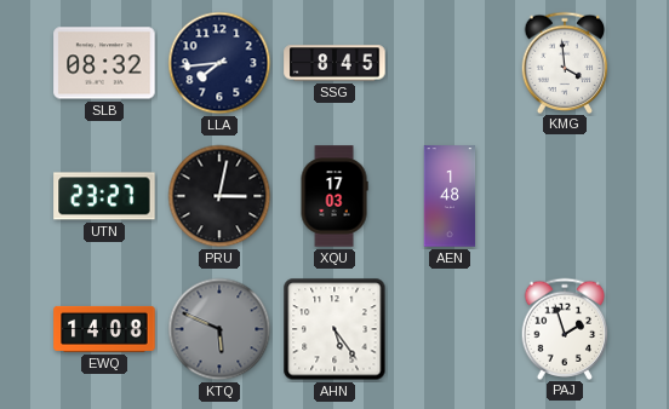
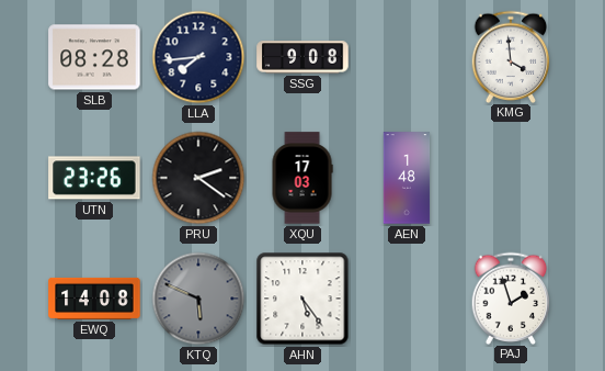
SLB: 08:32 -> 08:28 (94, 57)
SSG: 8:45 -> 9:08 (302, 57)
UTN: 23:27 -> 23:26 (94, 178)
PRU: 3:02 -> 2:21 (198, 178)
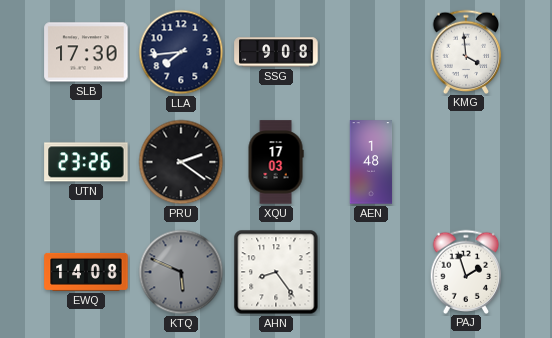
SLB: 08:28 -> 17:30 (86, 52)
AHN: 5:24 -> 8:24 (276, 272)
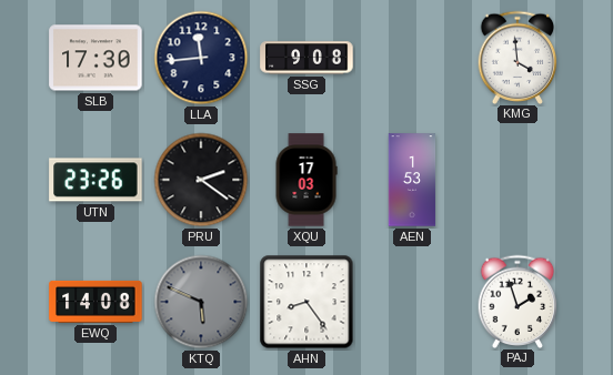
LLA: 7:44 -> 11:44 (201, 58)
AEN: 1:48 -> 1:53 (412, 180)
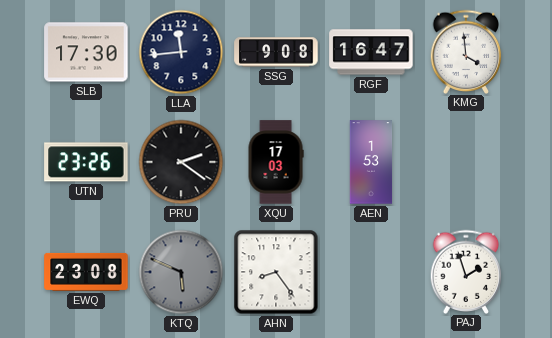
RGF: none -> 16:47 (371, 52)
EWQ: 14:08 -> 23:08 (86, 272)
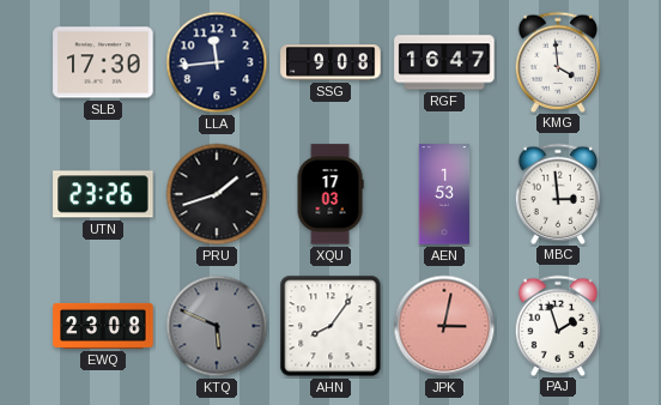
PRU: 2:21 -> 1:42 (217, 194)
MBC: none -> 2:59 (558, 193)
AHN: 8:24 -> 8:06 (330, 326)
JPK: none -> 3:02 (444, 326)
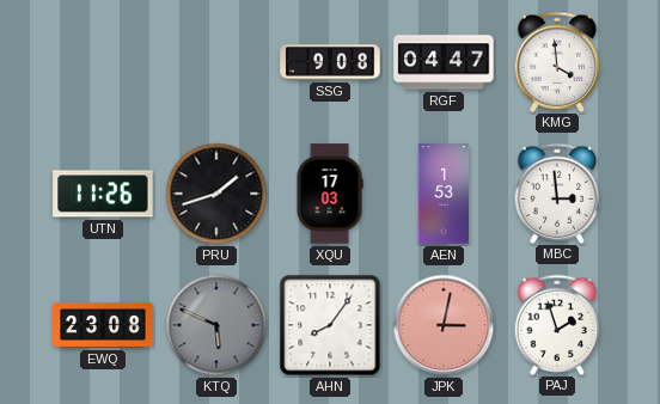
SLB: 17:30 -> none (103, 62)
LLA: 11:44 -> none (217, 62)
RGF: 16:47 -> 04:47 (444, 62)
UTN: 23:26 -> 11:26 (103, 194)
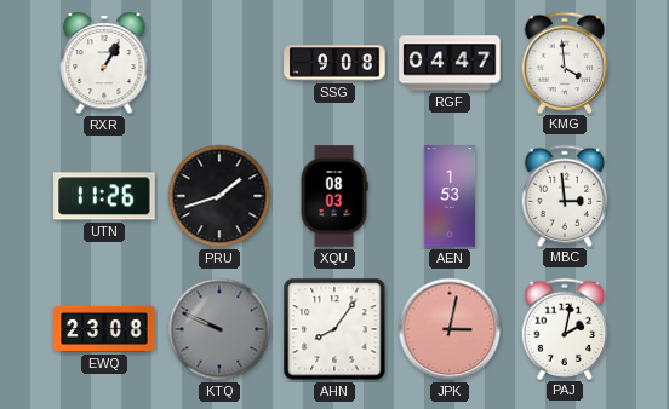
RXR: none -> 1:05 (104, 63)
XQU: 17:03 -> 08:03 (334, 196)
KTQ: 5:49 -> 9:49 (219, 329)
PAJ: 1:57 -> 2:02 (565, 328)
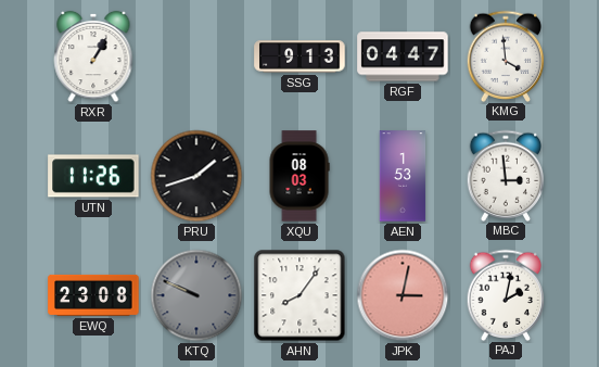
SSG: 9:08 -> 9:13 (299, 56)
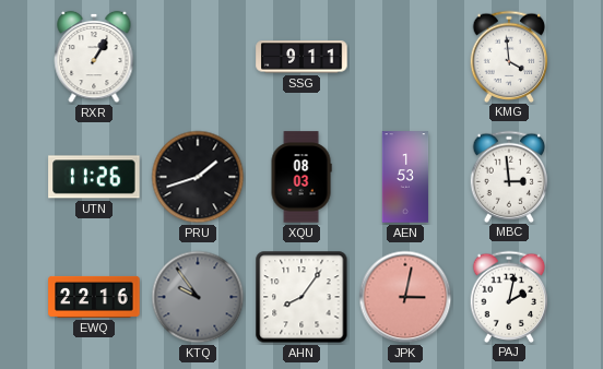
SSG: 9:13 -> 9:11 (301, 57)
RGF: 04:47 -> none (403, 56)
EWQ: 23:08 -> 22:16 (94, 297)
KTQ: 9:49 -> 9:54 (198, 297)
